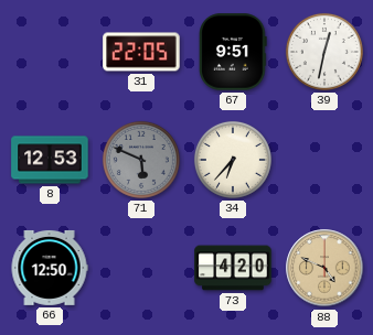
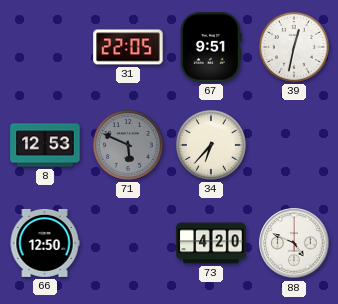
88 dial: champagne -> white (294, 243)
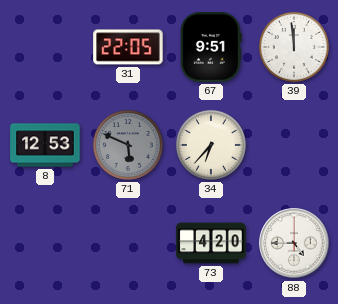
39: 12:32 -> 11:59 (294, 47)
66: 12:50 -> none (45, 243)
88: 4:49 -> 4:45 (294, 243)
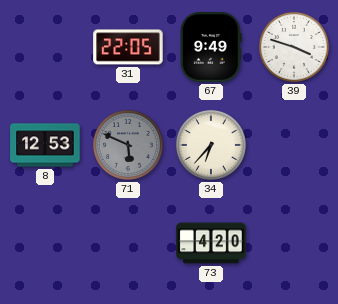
67: 9:51 -> 9:49 (211, 47)
39: 11:59 -> 3:48 (294, 47)
88: 4:45 -> none (294, 243)
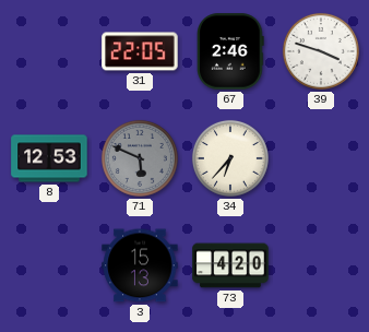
67: 9:49 -> 2:46 (230, 51)
3: none -> 15:13 (140, 265)
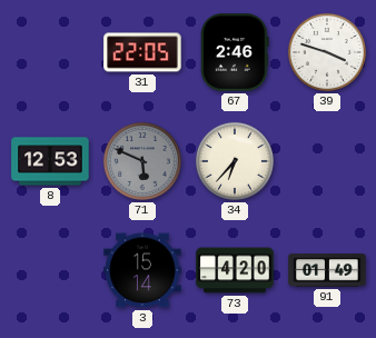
3: 15:13 -> 15:14 (142, 270)
91: none -> 01:49 (327, 270)
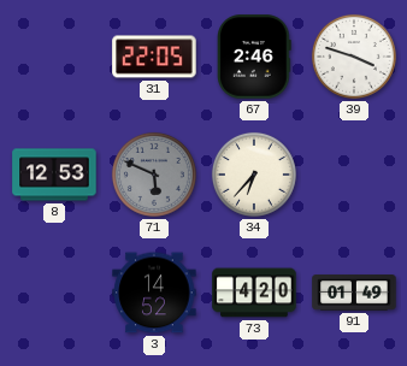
3: 15:14 -> 14:52 (154, 293)
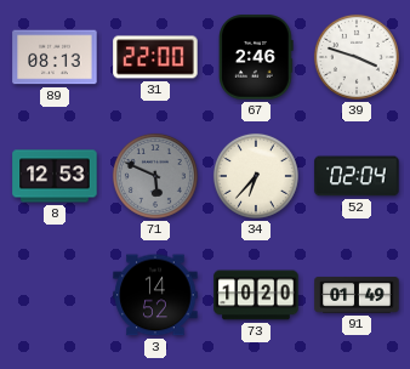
89: none -> 08:13 (55, 57)
31: 22:05 -> 22:00 (155, 57)
52: none -> 02:04 (357, 176)
73: 4:20 -> 10:20 (256, 295)
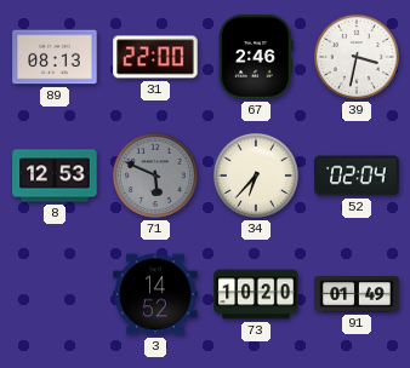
39: 3:48 -> 3:32 (357, 57)
